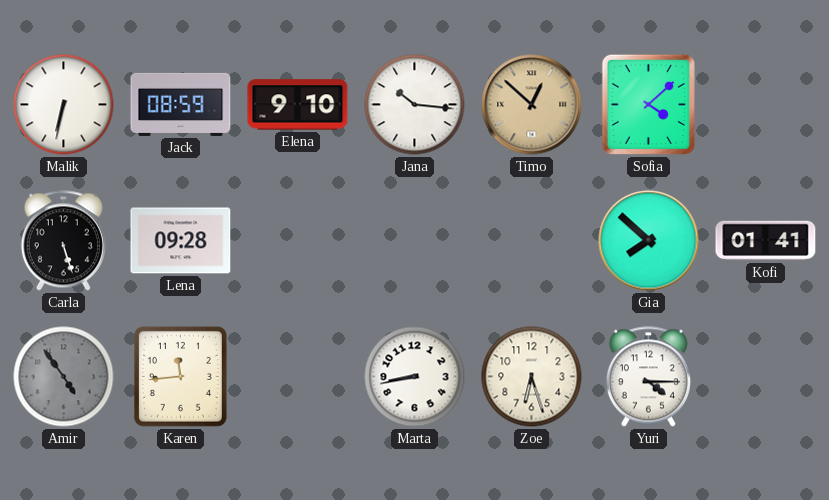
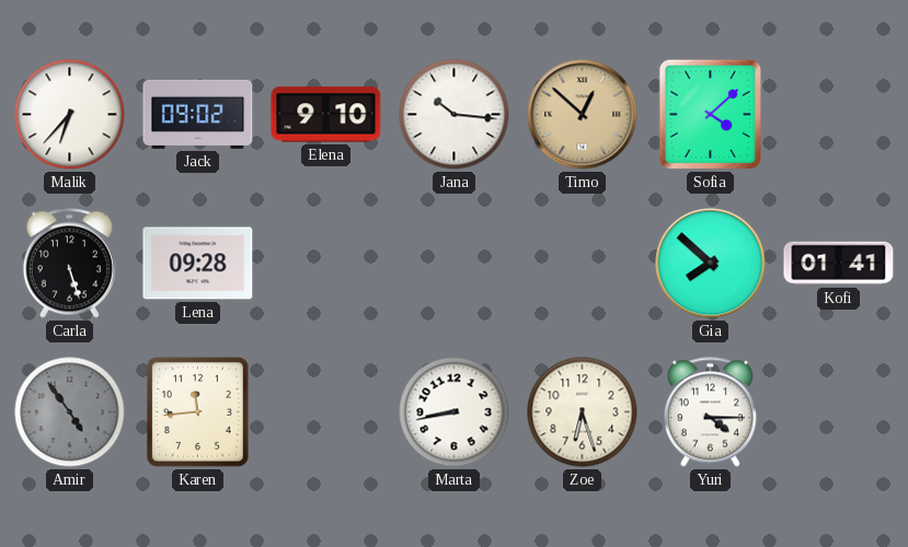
Malik: 6:32 -> 6:37 (70, 115)
Jack: 08:59 -> 09:02 (198, 114)
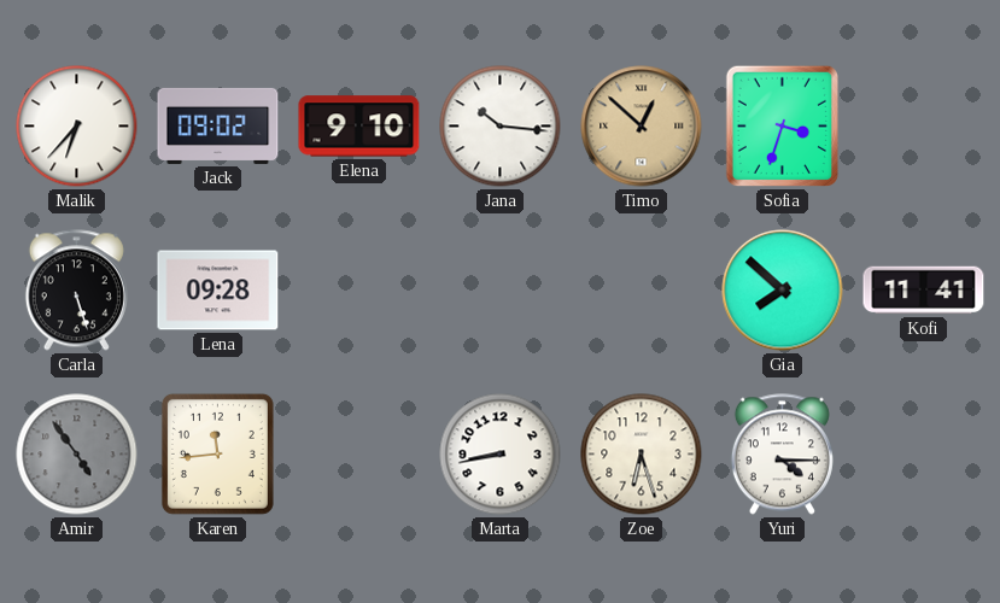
Sofia: 4:08 -> 3:33 (782, 125)
Kofi: 01:41 -> 11:41 (924, 291)
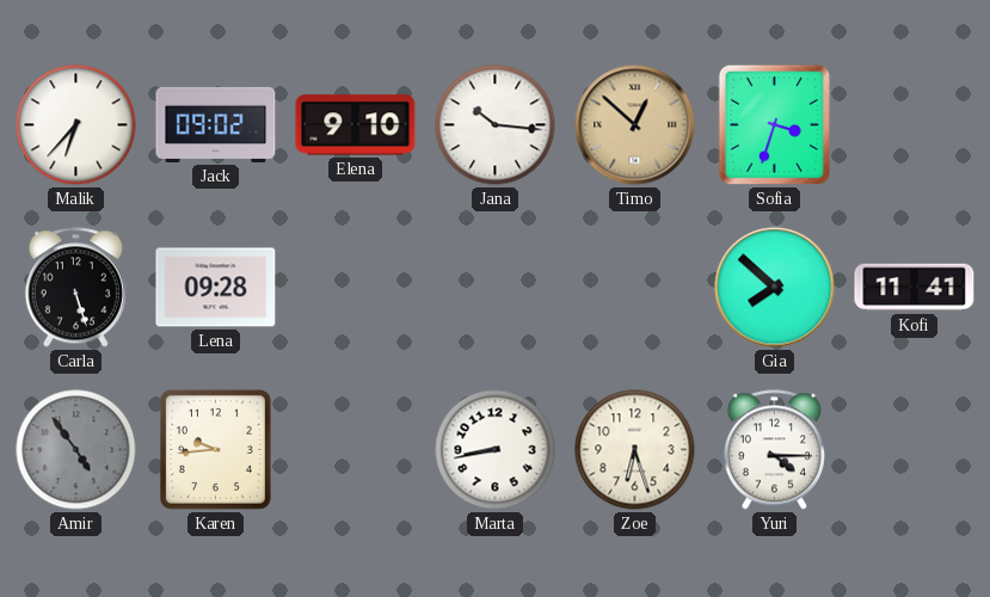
Karen: 11:44 -> 9:44 (215, 449)
